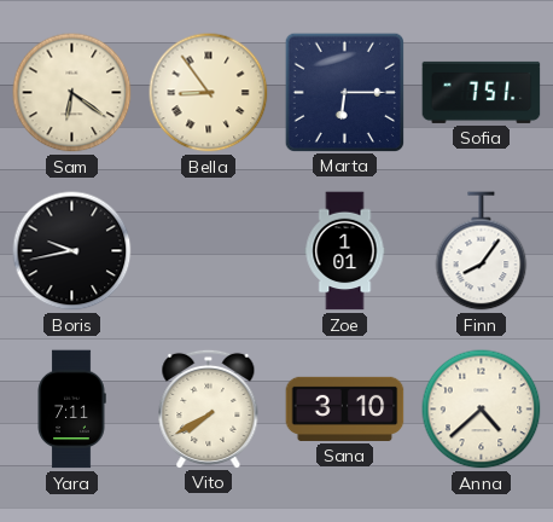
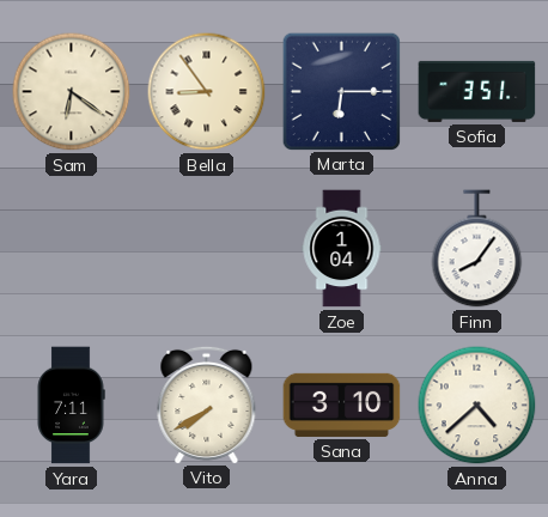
Sofia: 7:51 -> 3:51 (477, 91)
Boris: 9:43 -> none (72, 251)
Zoe: 1:01 -> 1:04 (342, 249)
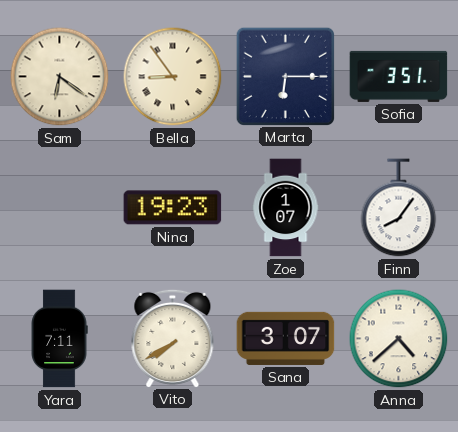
Nina: none -> 19:23 (173, 208)
Zoe: 1:04 -> 1:07 (286, 208)
Sana: 3:10 -> 3:07 (286, 338)
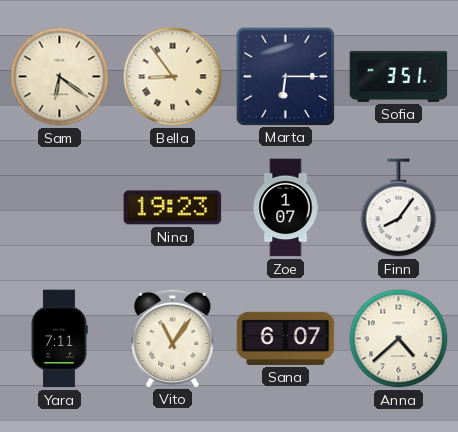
Vito: 7:40 -> 11:06 (173, 338)
Sana: 3:07 -> 6:07 (286, 338)
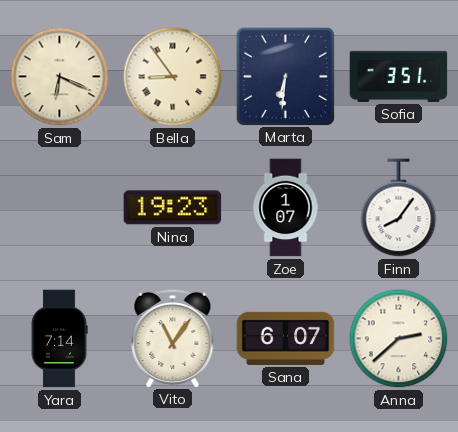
Sam: 6:21 -> 6:19 (60, 77)
Marta: 6:15 -> 6:31 (285, 76)
Yara: 7:11 -> 7:14 (59, 339)
Anna: 4:38 -> 2:38 (399, 339)
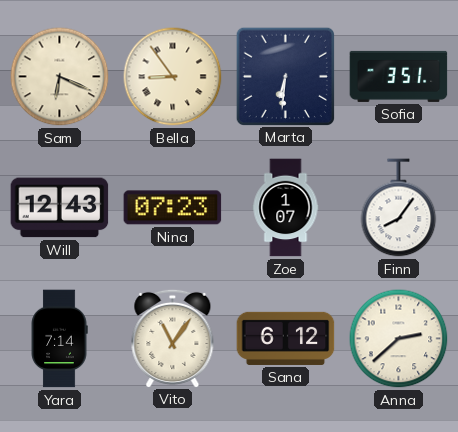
Will: none -> 12:43 (60, 208)
Nina: 19:23 -> 07:23 (173, 208)
Sana: 6:07 -> 6:12 (286, 338)
